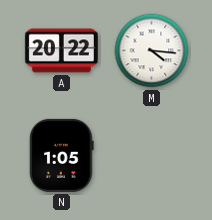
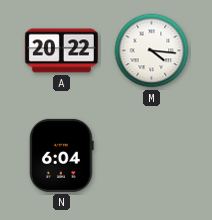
N: 1:05 -> 6:04 (62, 155)
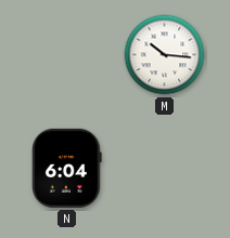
A: 20:22 -> none (61, 51)
M: 4:16 -> 10:16 (165, 55)
